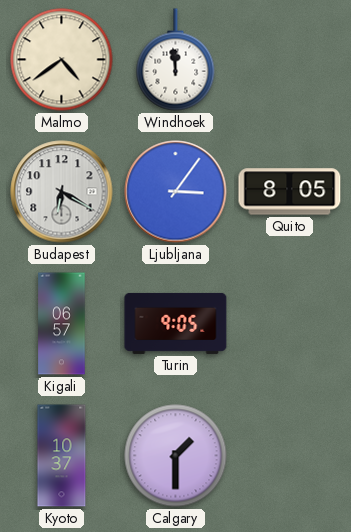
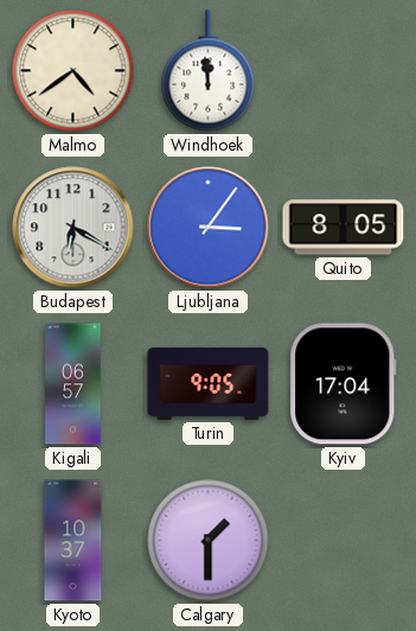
Kyiv: none -> 17:04 (344, 384)
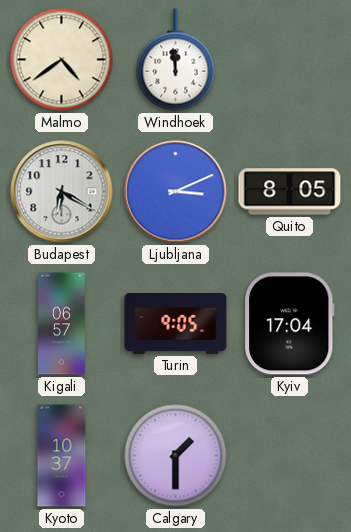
Ljubljana: 3:06 -> 3:11 (176, 192)
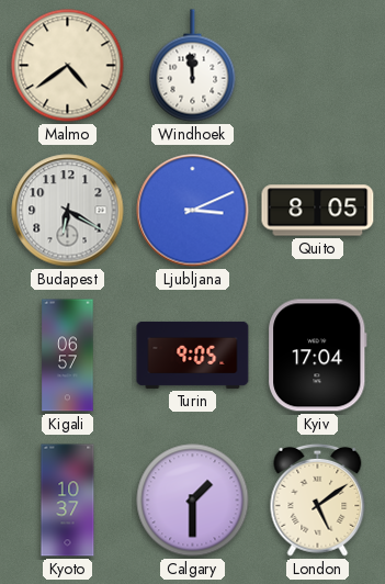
London: none -> 5:09 (318, 499)
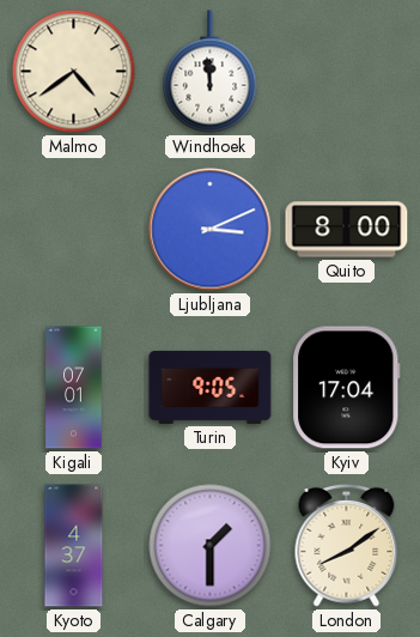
Budapest: 6:20 -> none (68, 211)
Quito: 8:05 -> 8:00 (347, 230)
Kigali: 06:57 -> 07:01 (74, 388)
Kyoto: 10:37 -> 4:37 (74, 546)
London: 5:09 -> 8:09 (347, 545)
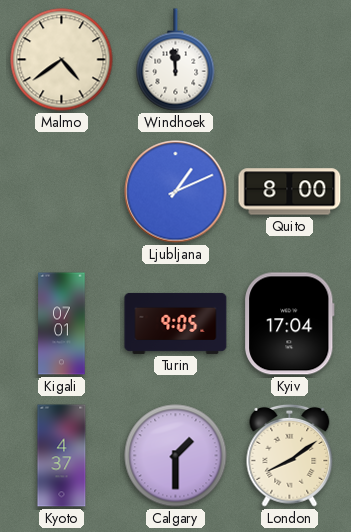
Ljubljana: 3:11 -> 1:11 (176, 192)
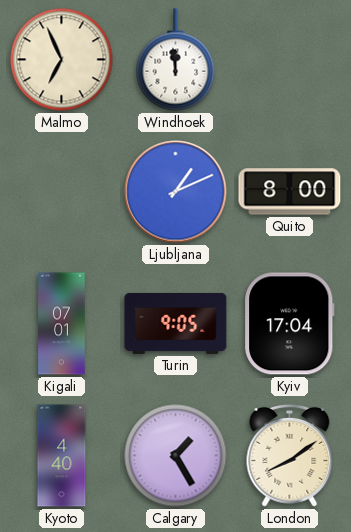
Malmo: 4:39 -> 6:56 (62, 60)
Kyoto: 4:37 -> 4:40 (62, 456)
Calgary: 1:30 -> 1:25 (176, 456)
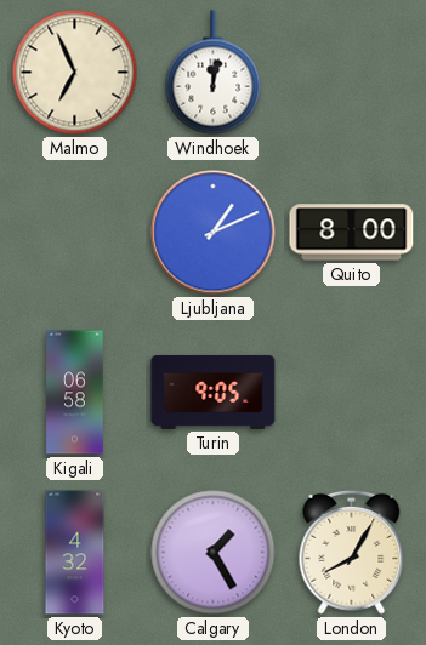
Windhoek: 11:59 -> 12:02 (214, 73)
Kigali: 07:01 -> 06:58 (75, 393)
Kyiv: 17:04 -> none (290, 324)
Kyoto: 4:40 -> 4:32 (75, 553)
London: 8:09 -> 8:05 (352, 552)
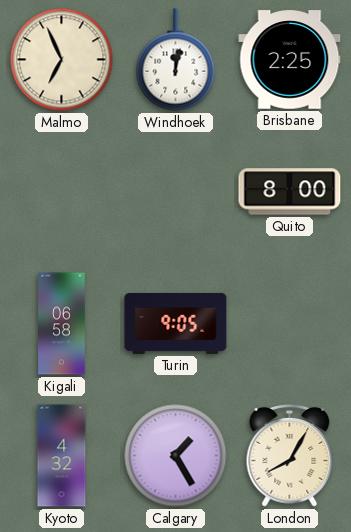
Brisbane: none -> 2:25 (290, 60)
Ljubljana: 1:11 -> none (214, 233)
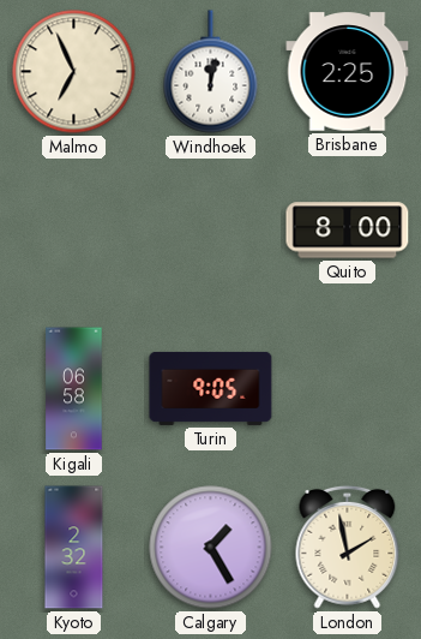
Kyoto: 4:32 -> 2:32 (74, 548)
London: 8:05 -> 1:58 (348, 547)
